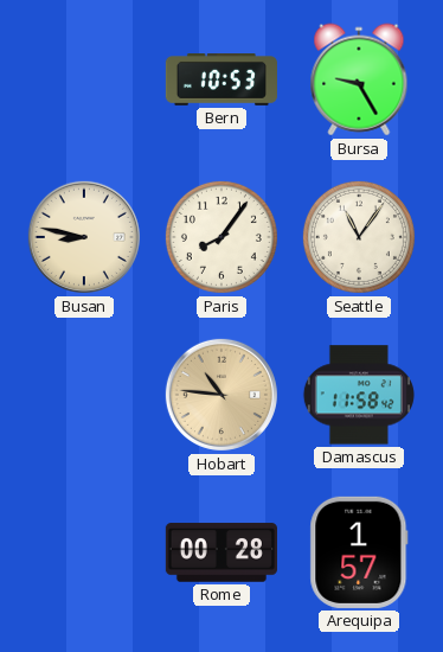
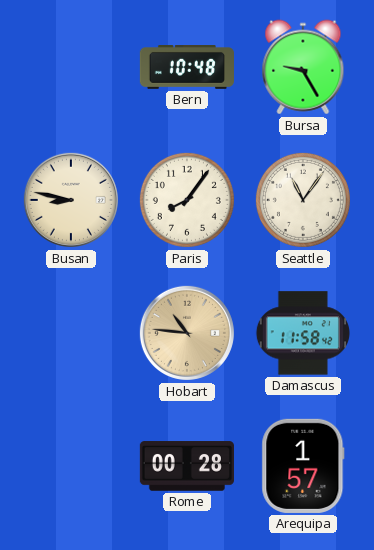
Bern: 10:53 -> 10:48 (187, 68)
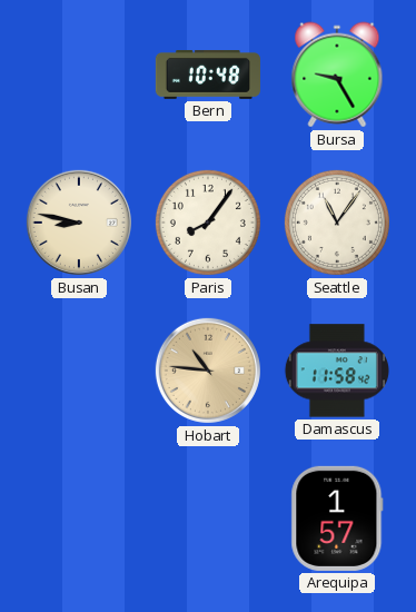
Rome: 00:28 -> none (187, 466)
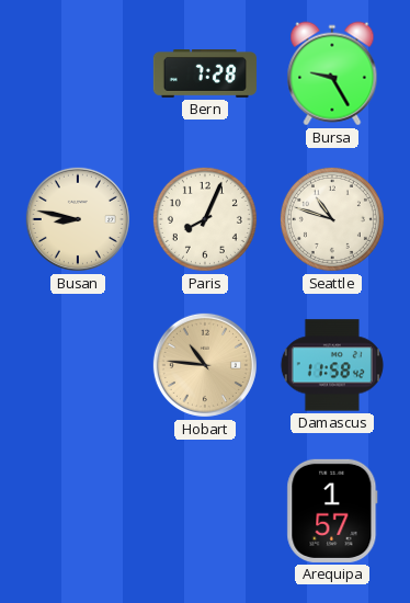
Bern: 10:48 -> 7:28 (205, 75)
Paris: 8:06 -> 8:04 (205, 219)
Seattle: 11:06 -> 10:48 (332, 219)
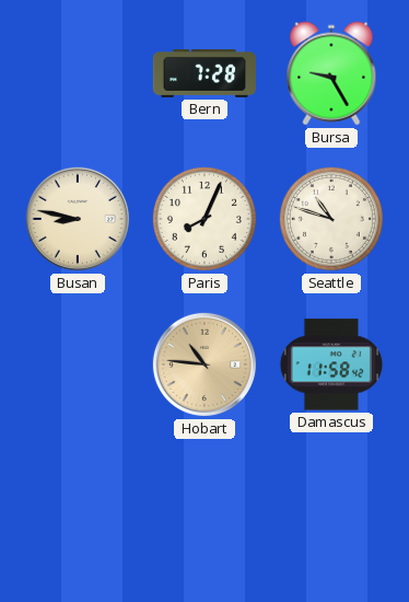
Arequipa: 1:57 -> none (332, 511)
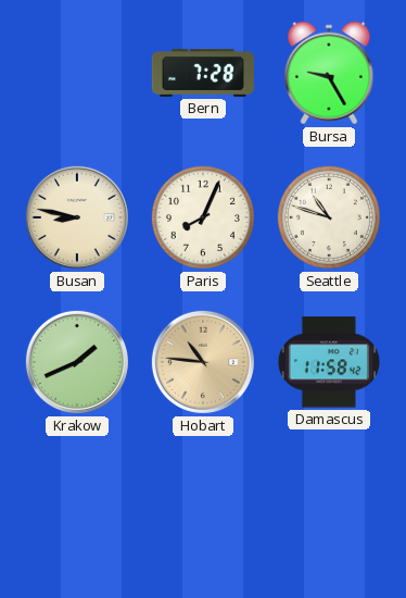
Krakow: none -> 1:41 (77, 362)
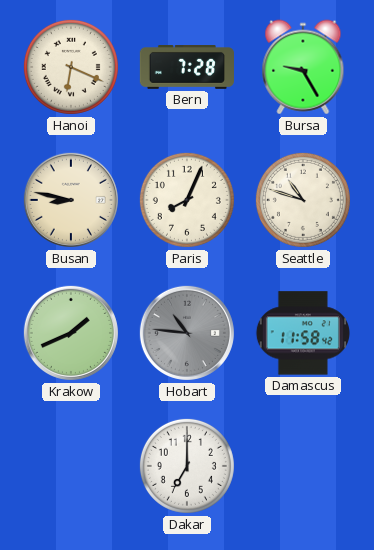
Hanoi: none -> 6:19 (71, 67)
Hobart dial: champagne -> grey (187, 333)
Dakar: none -> 7:00 (187, 466)
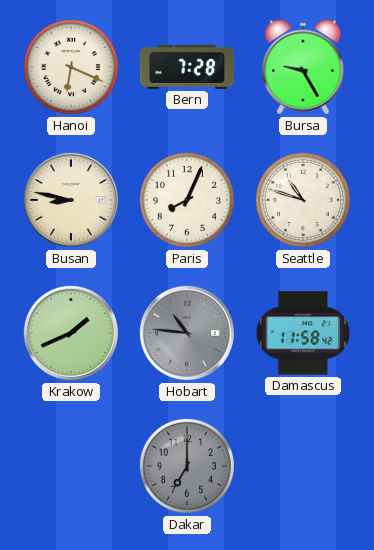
Dakar dial: white -> grey (187, 466)
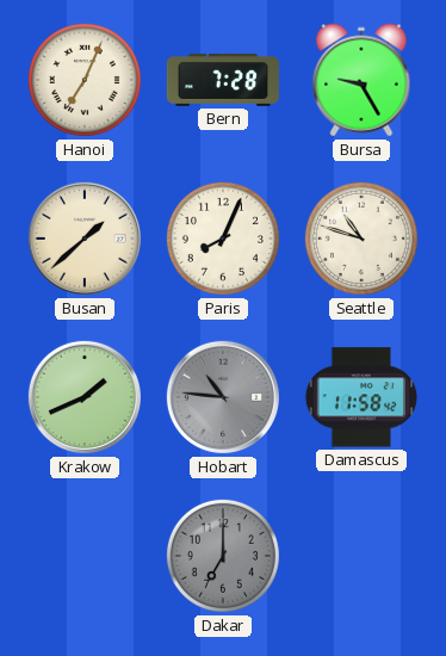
Hanoi: 6:19 -> 7:04 (85, 80)
Busan: 8:47 -> 1:38 (85, 239)
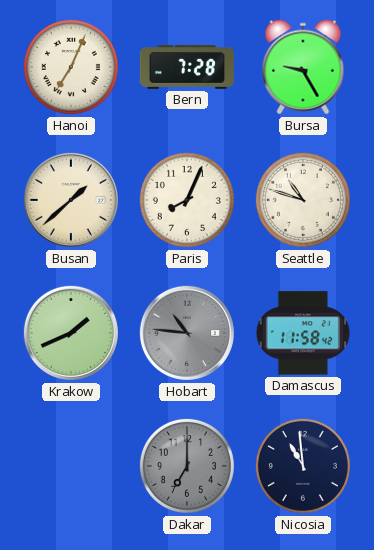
Nicosia: none -> 10:59 (303, 466)
